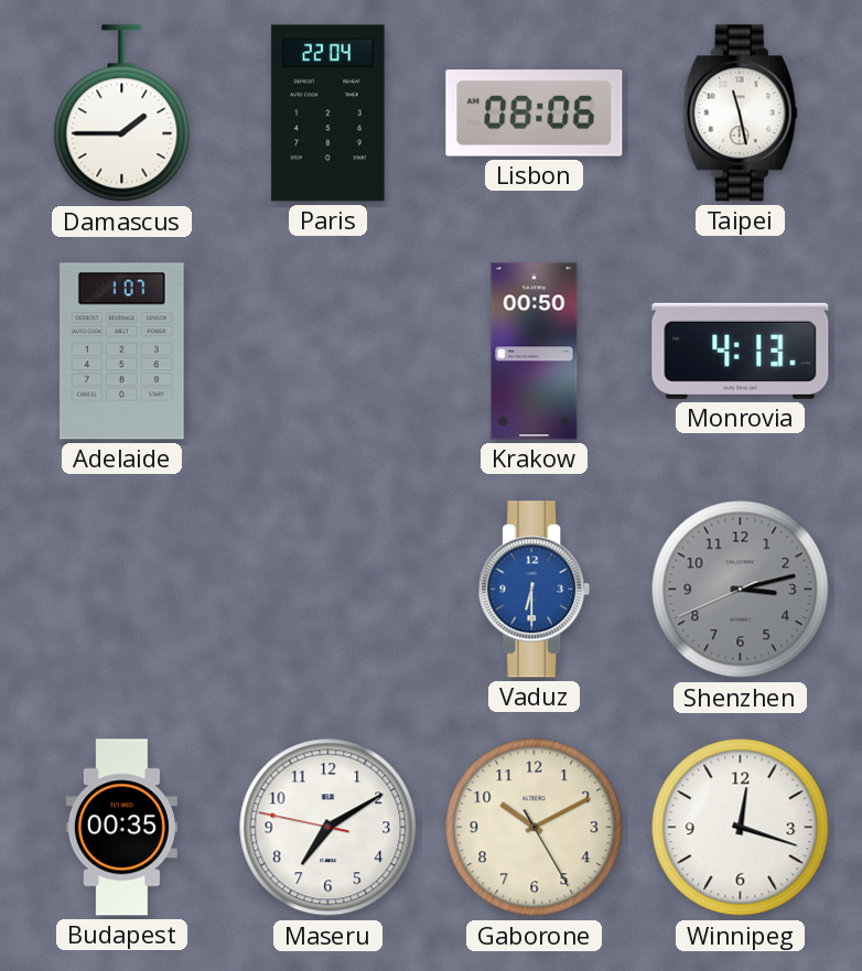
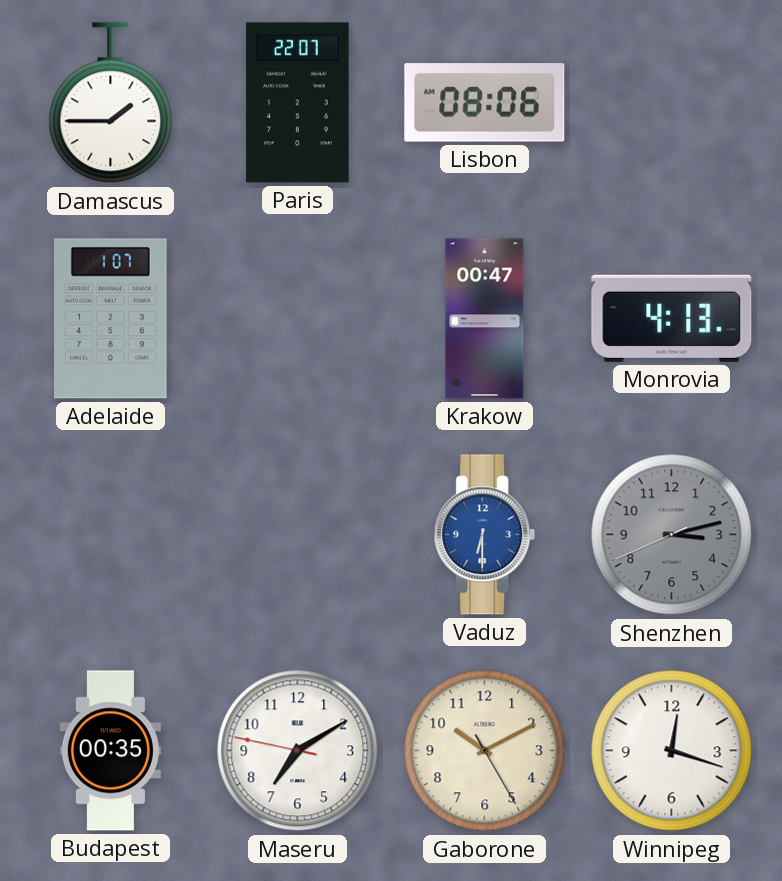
Paris: 22:04 -> 22:07 (298, 103)
Taipei: 11:28 -> none (740, 114)
Krakow: 00:50 -> 00:47 (485, 319)
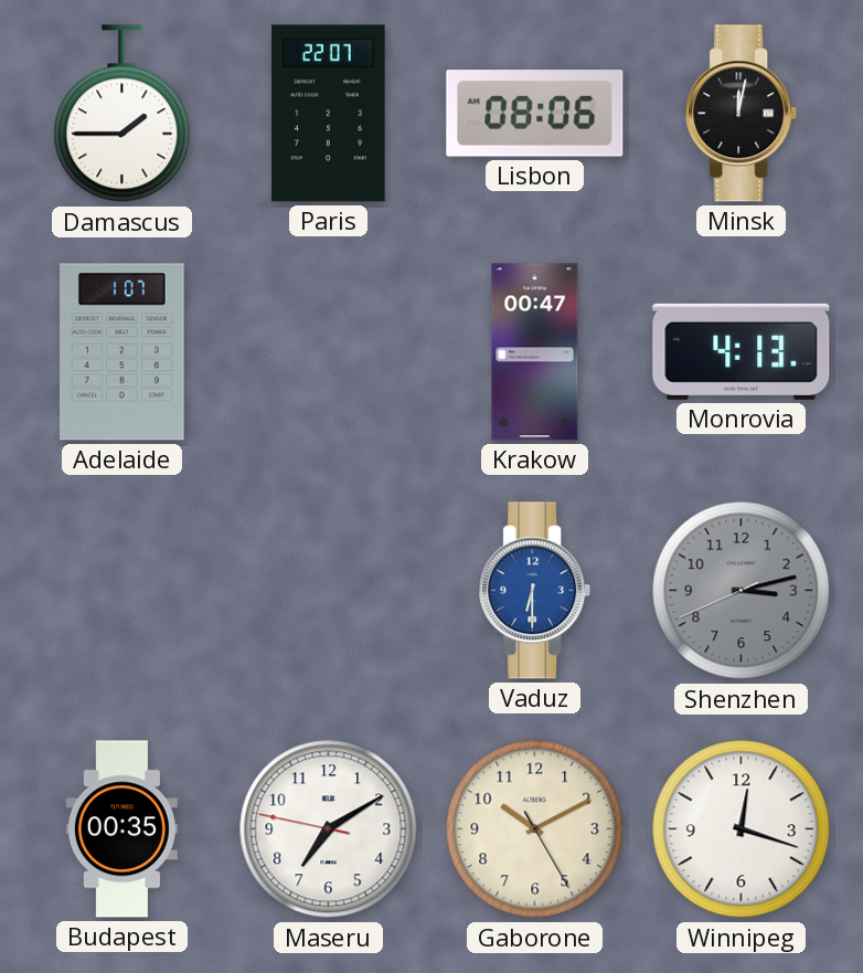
Minsk: none -> 12:02 (742, 114)
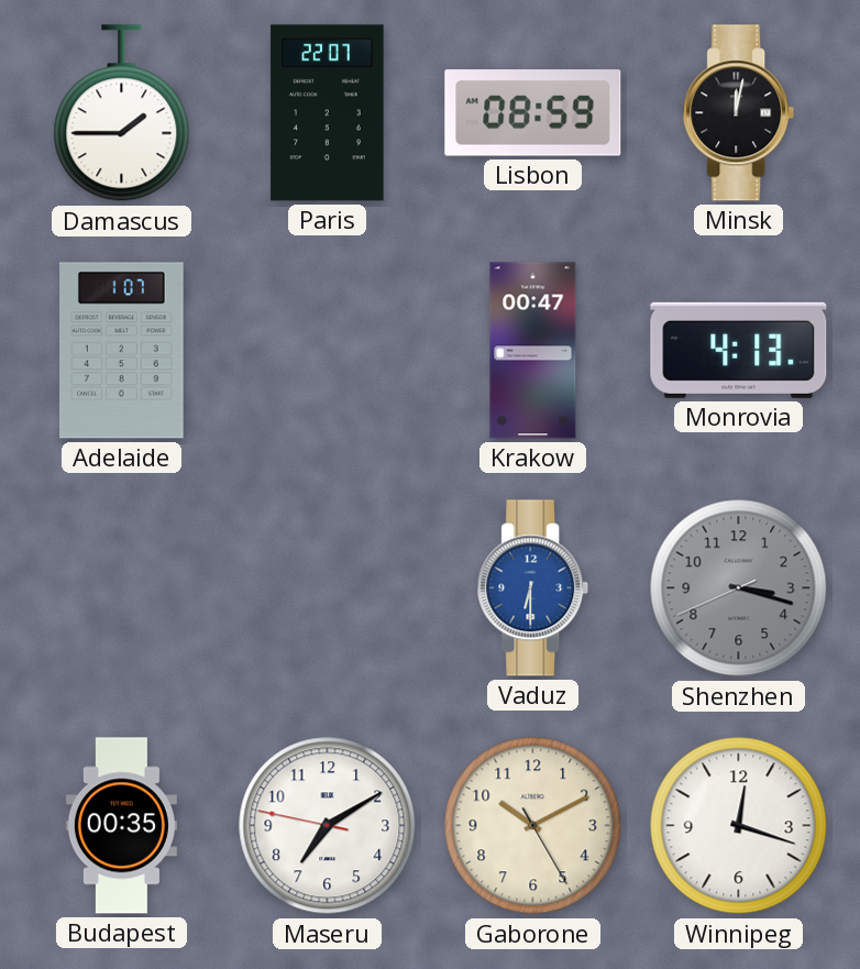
Lisbon: 08:06 -> 08:59 (533, 113)
Shenzhen: 3:12 -> 3:17 (739, 588)
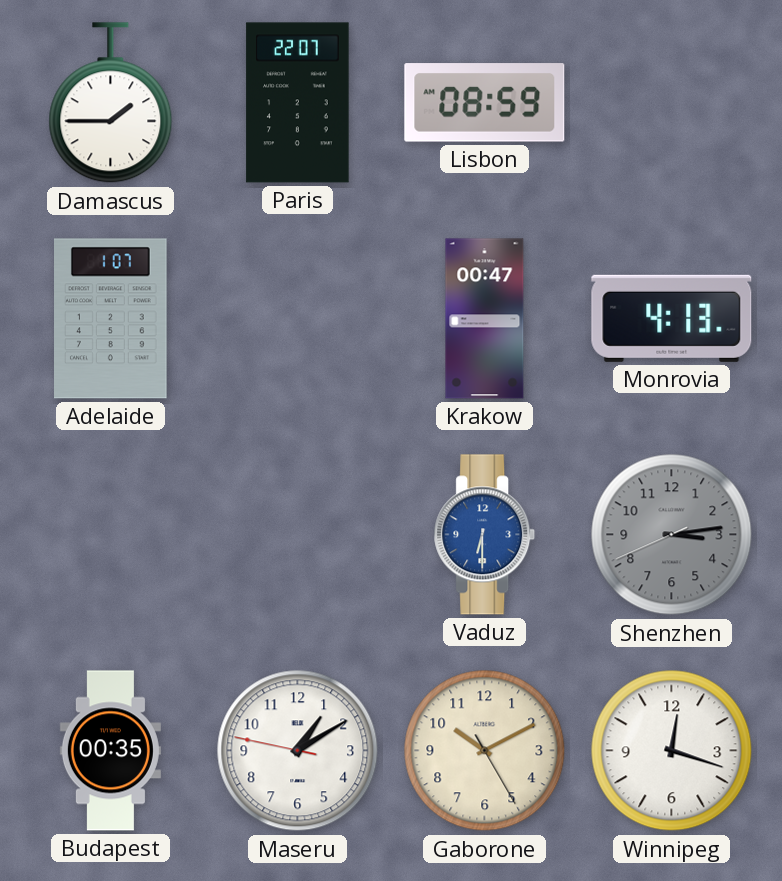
Minsk: 12:02 -> none (739, 113)
Shenzhen: 3:17 -> 3:13 (672, 535)
Maseru: 7:09 -> 1:09 (298, 751)
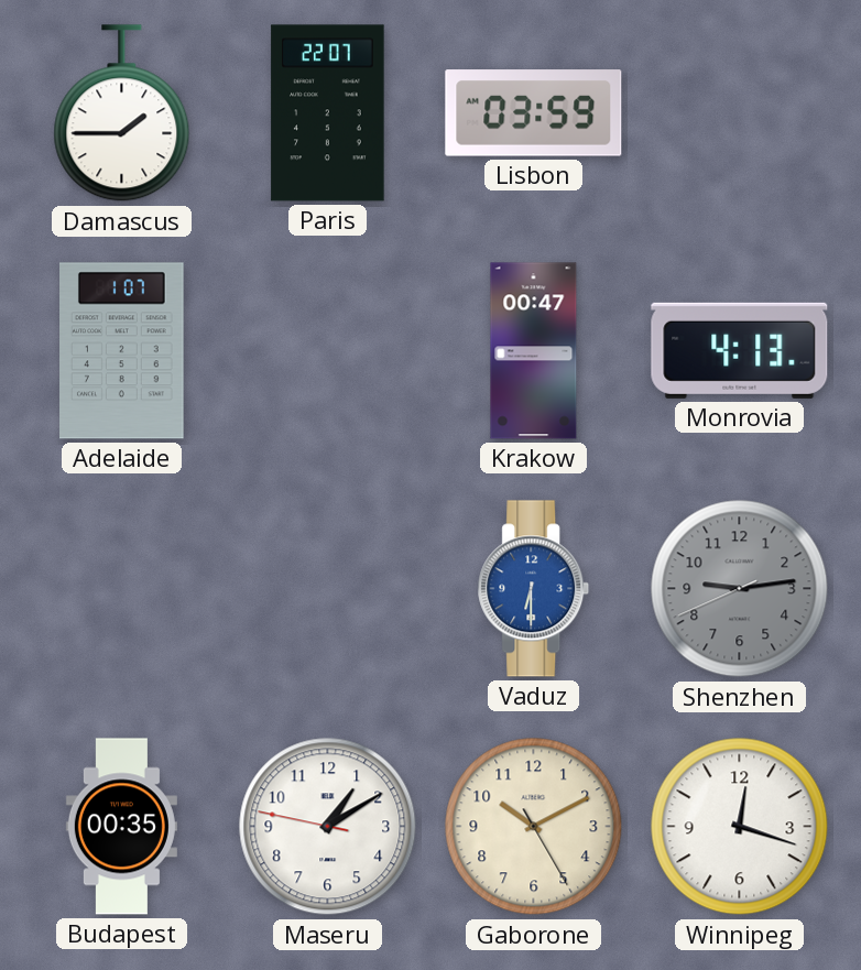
Lisbon: 08:59 -> 03:59 (534, 113)
Shenzhen: 3:13 -> 9:13 (740, 589)
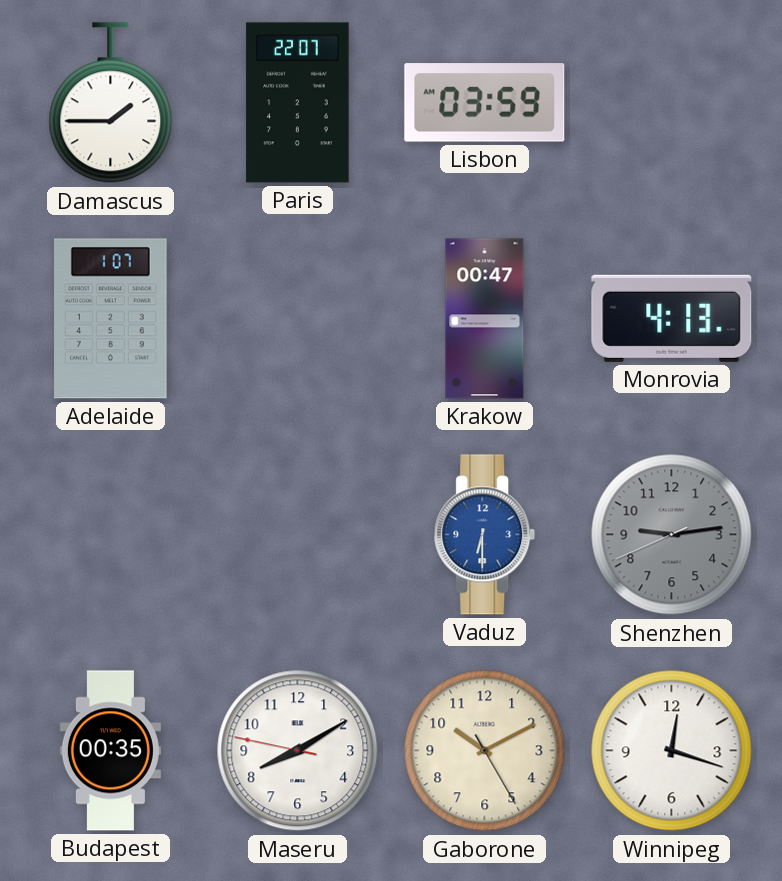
Maseru: 1:09 -> 8:09 (298, 751)
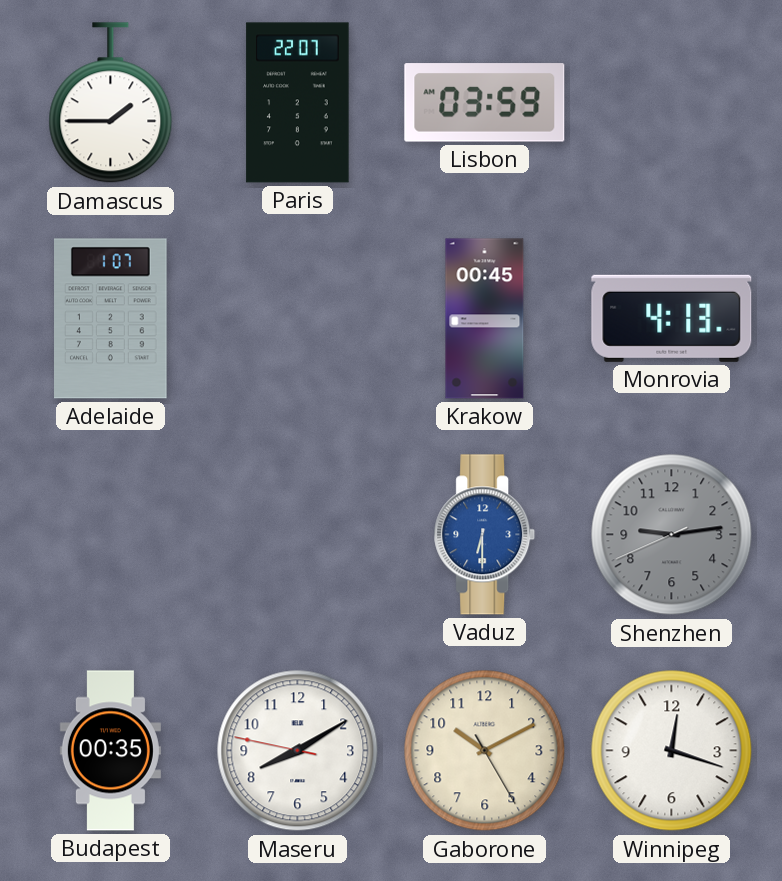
Krakow: 00:47 -> 00:45 (485, 319)
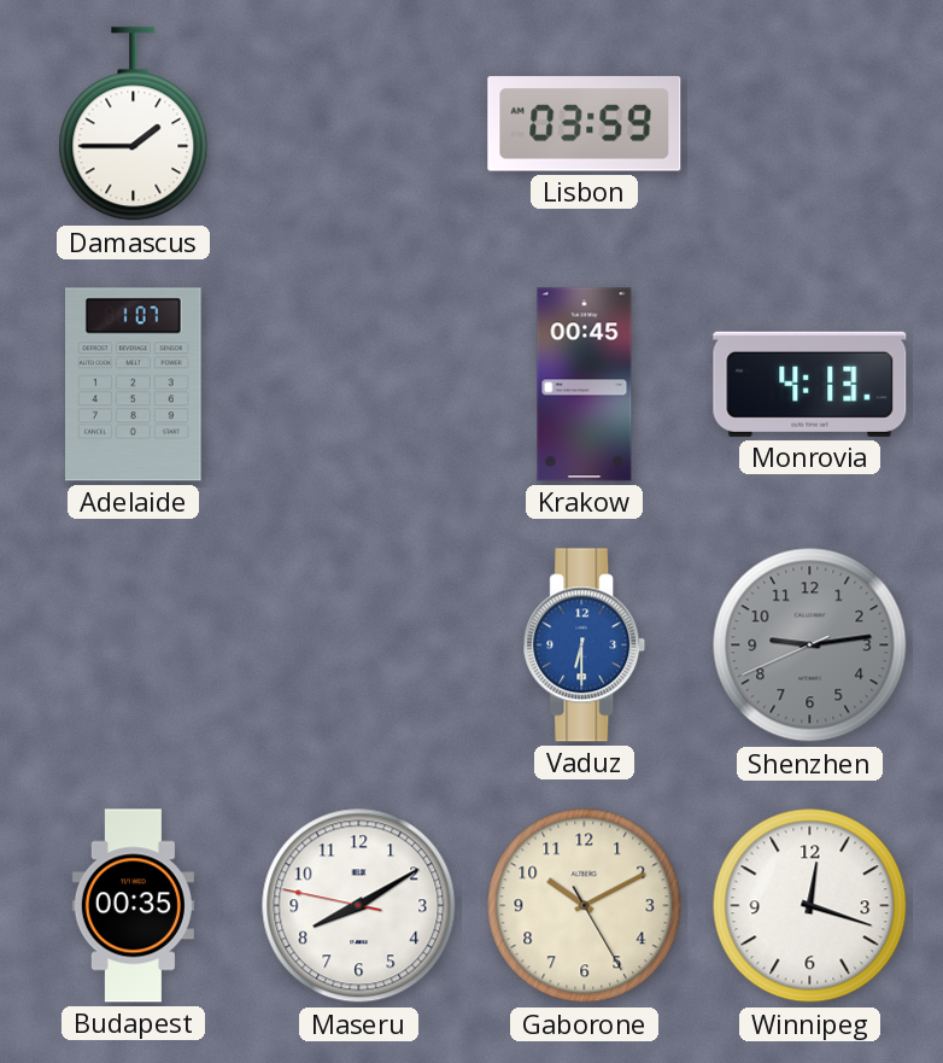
Paris: 22:07 -> none (298, 103)
